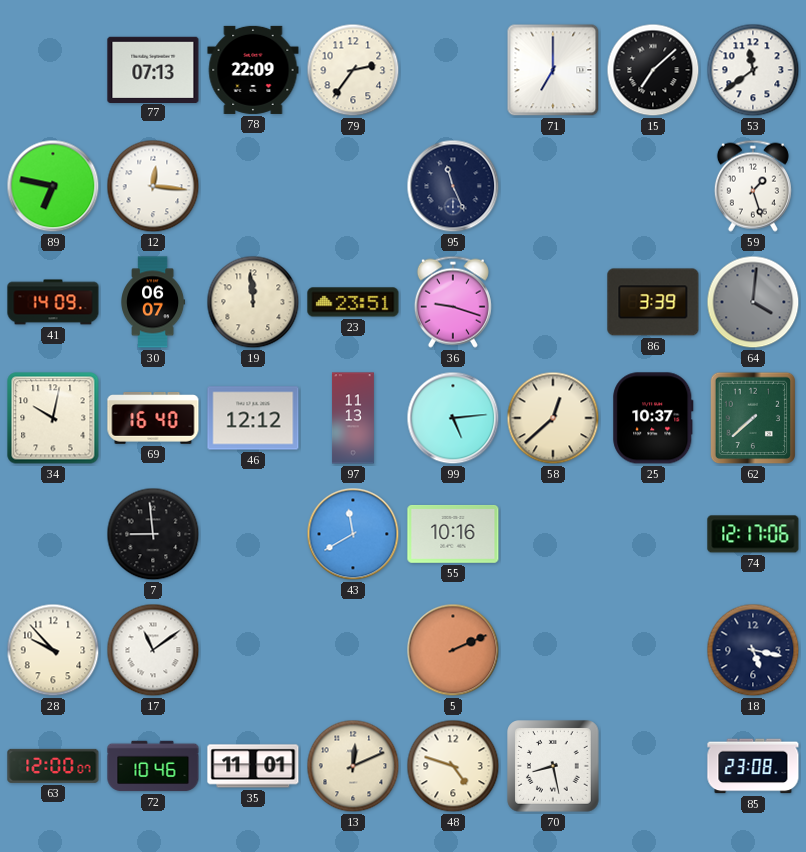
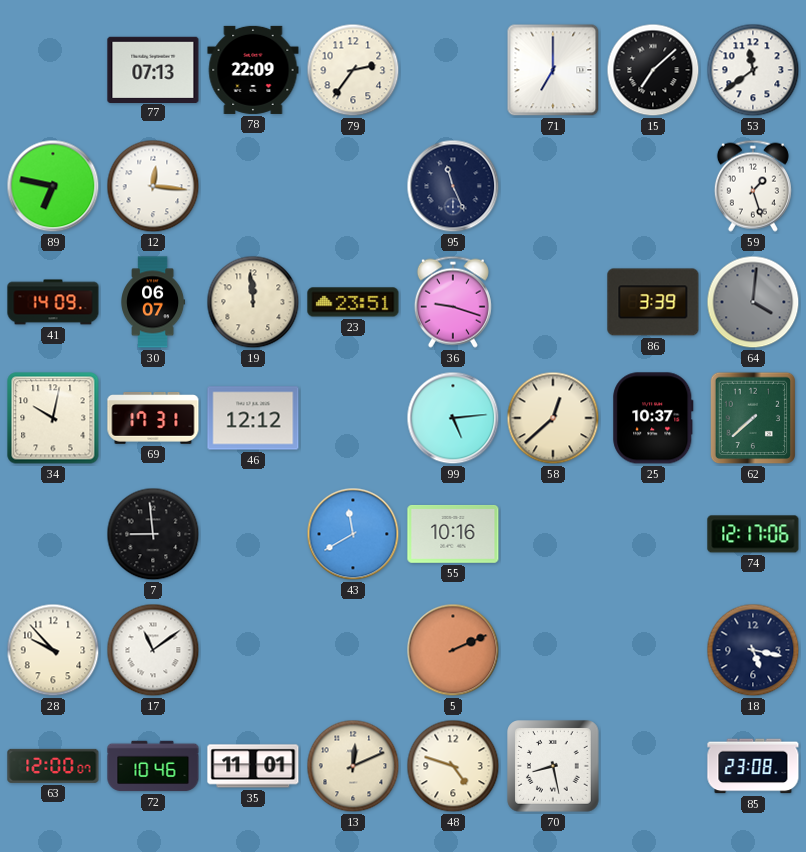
69: 16:40 -> 17:31 (153, 418)
97: 11:13 -> none (353, 418)
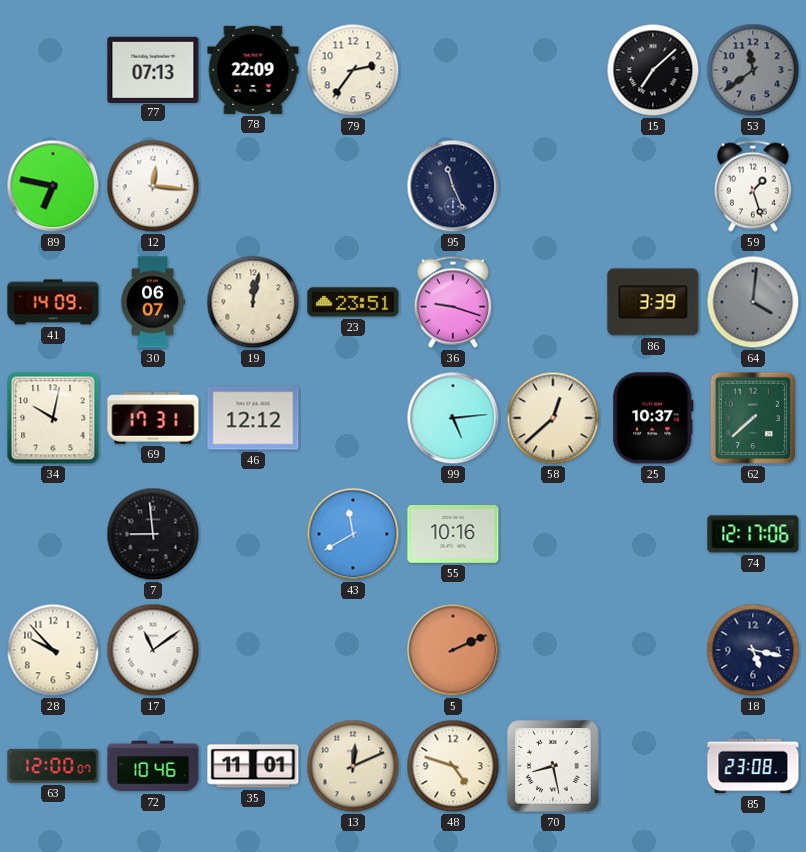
71: 7:00 -> none (553, 70)
53 dial: white -> grey (753, 70)
19: 11:59 -> 12:02 (253, 302)
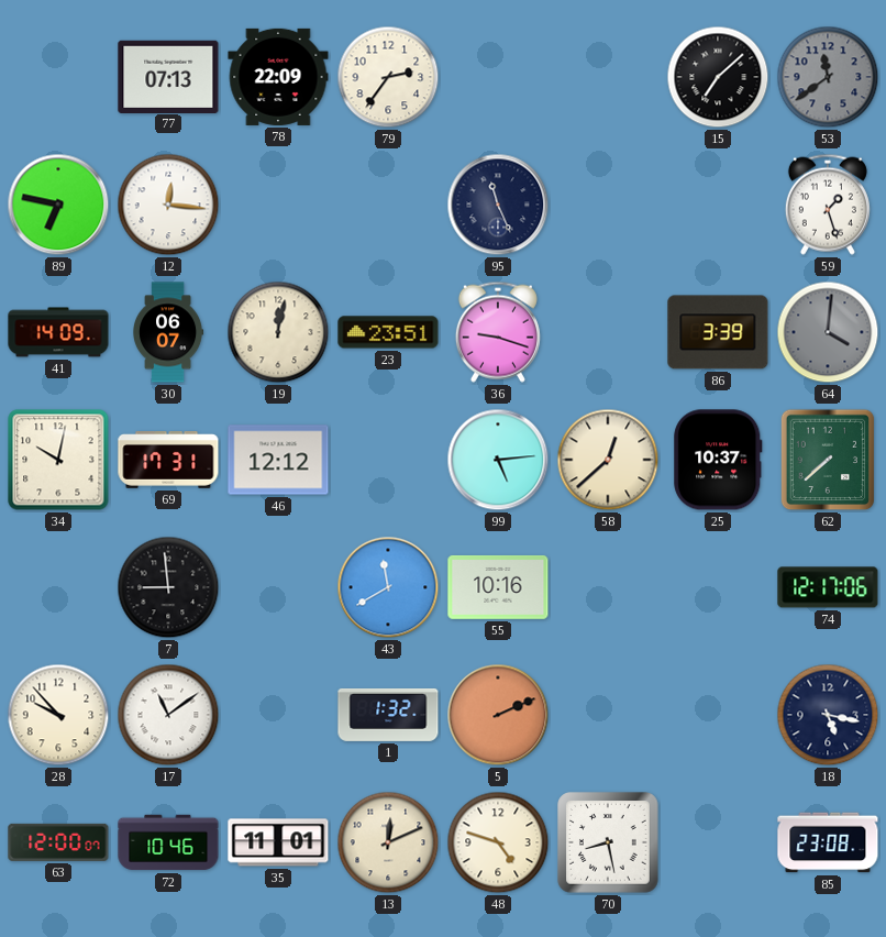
1: none -> 1:32 (388, 715)
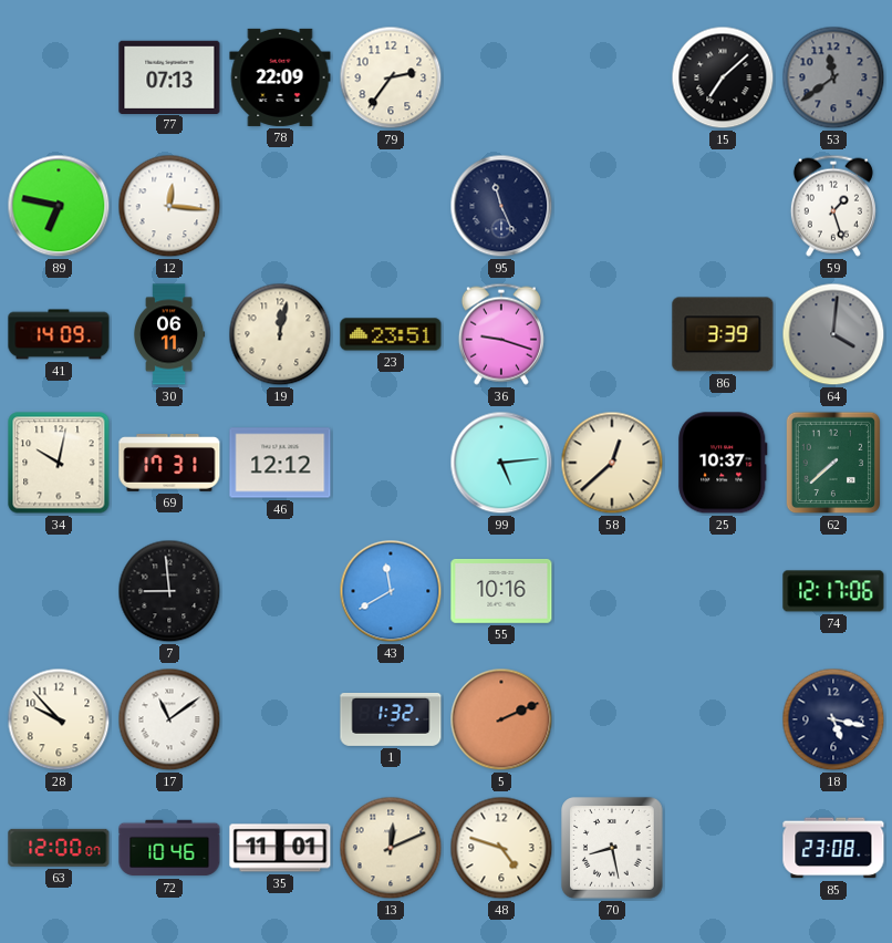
30: 06:07 -> 06:11 (170, 334)
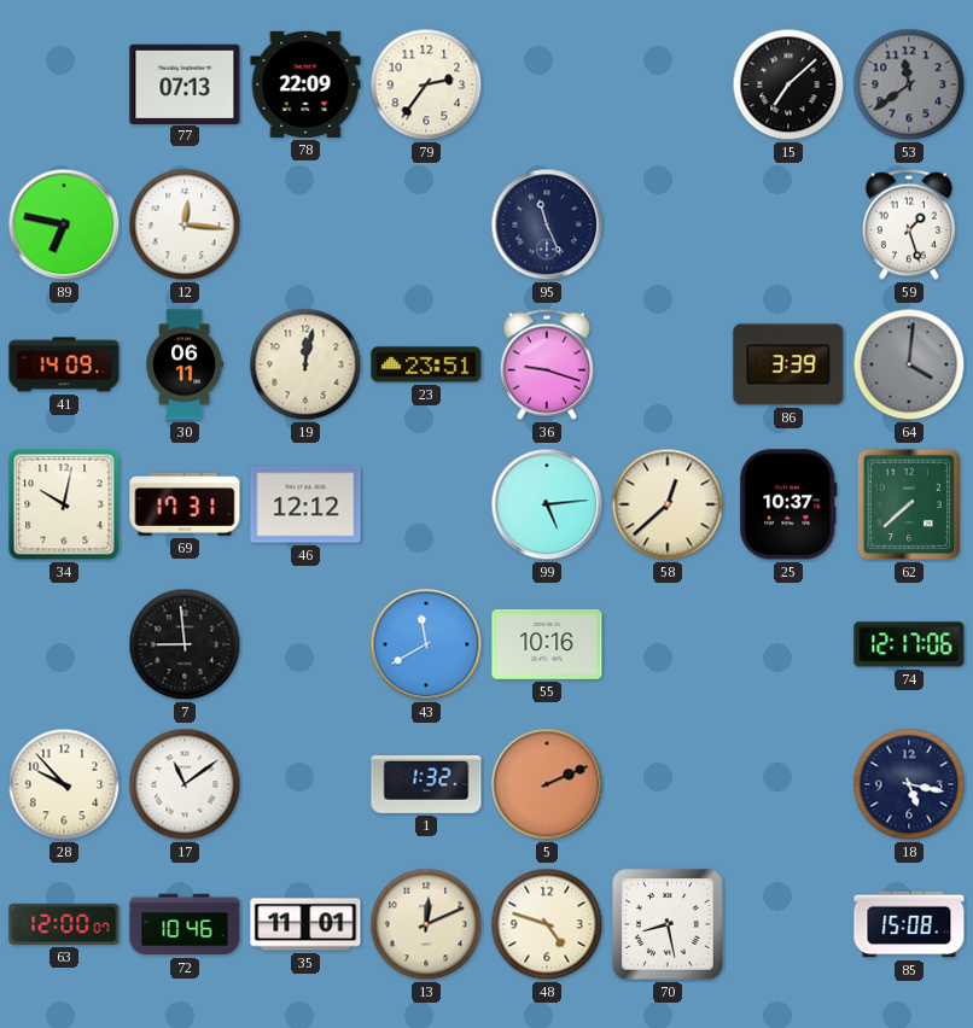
85: 23:08 -> 15:08 (909, 924)
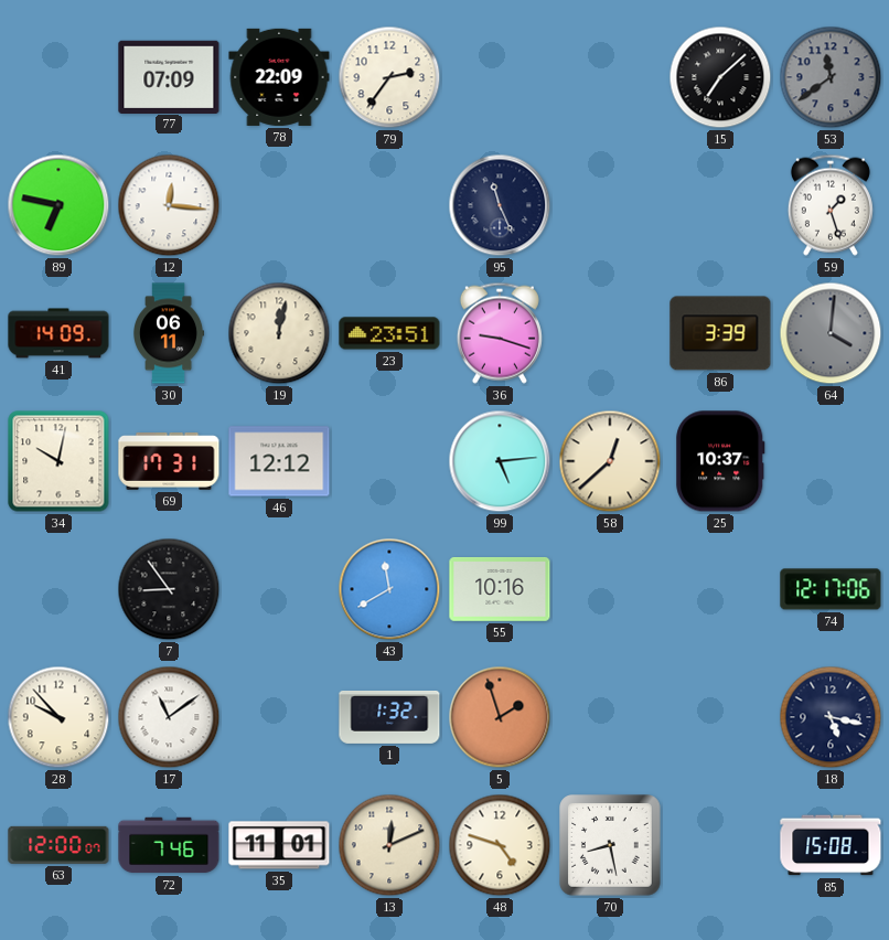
77: 07:13 -> 07:09 (169, 76)
62: 7:38 -> none (909, 504)
7: 8:59 -> 8:54 (169, 589)
5: 2:11 -> 1:57 (500, 717)
72: 10:46 -> 7:46 (169, 845)
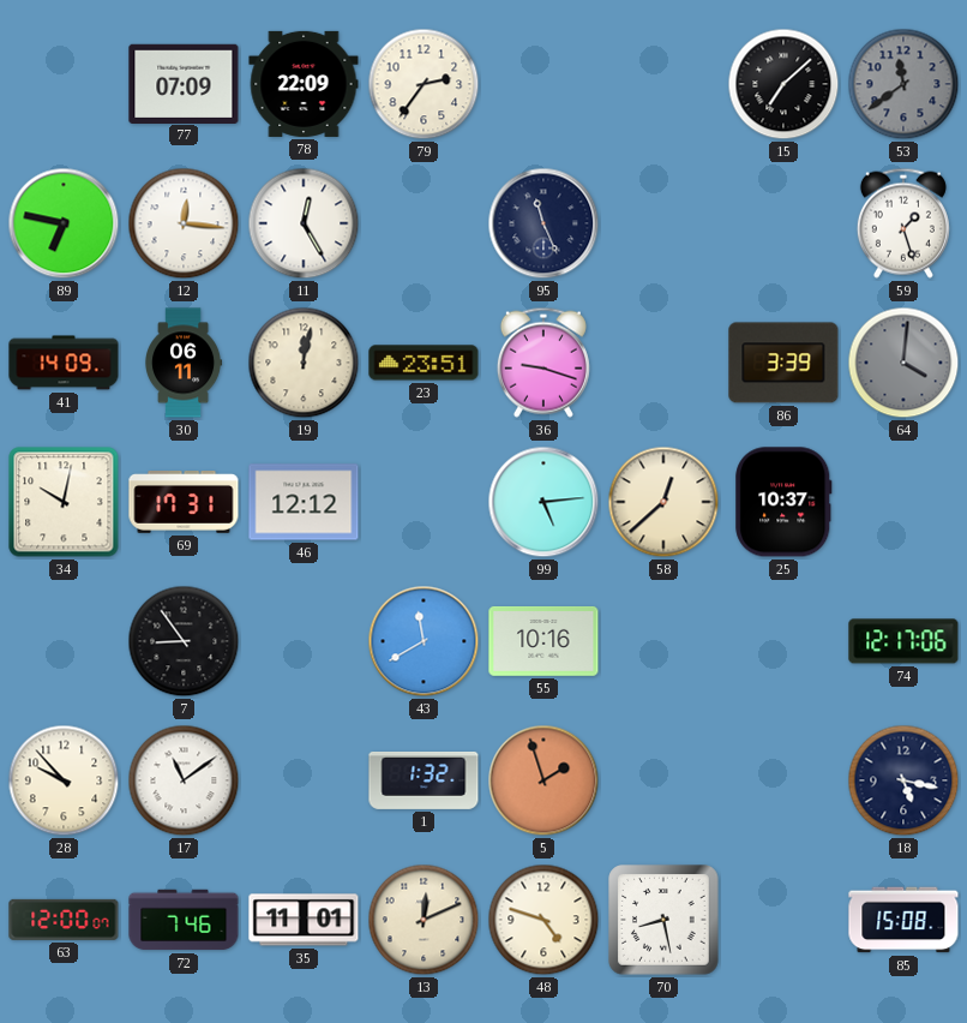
11: none -> 12:25 (304, 223)
